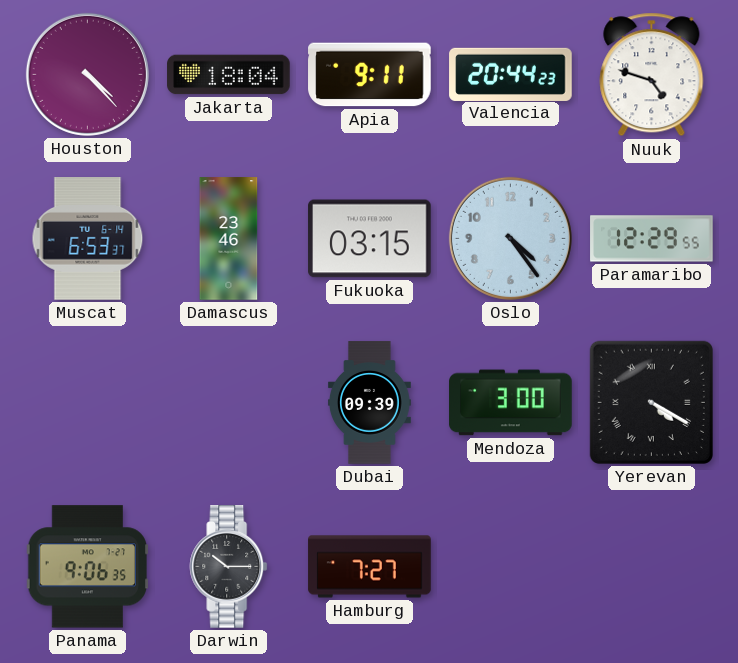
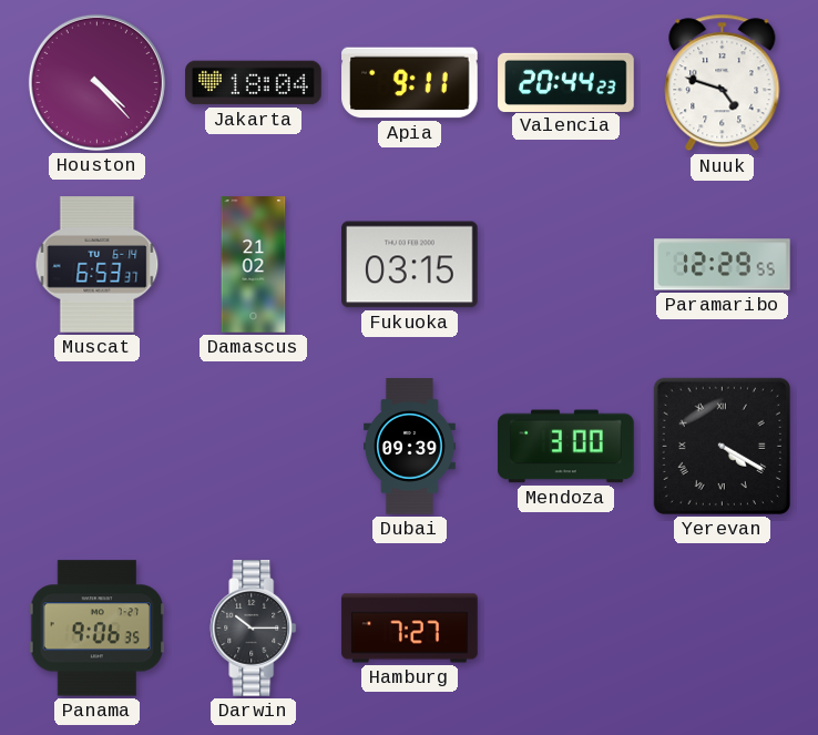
Damascus: 23:46 -> 21:02 (254, 265)
Oslo: 4:24 -> none (510, 238)
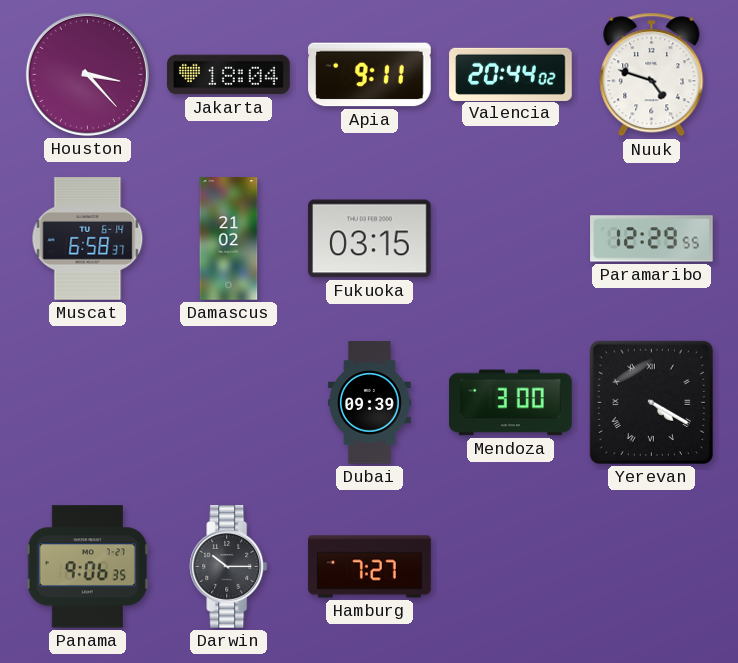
Houston: 4:23 -> 3:23 (87, 74)
Valencia: 20:44:23 -> 20:44:02 (511, 74)
Muscat: 6:53 -> 6:58 (88, 239)
